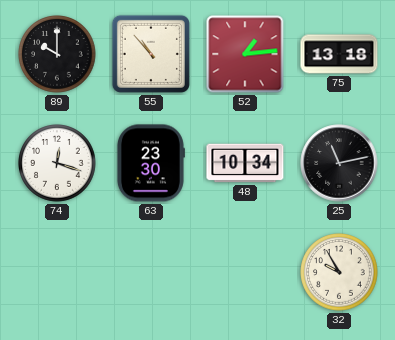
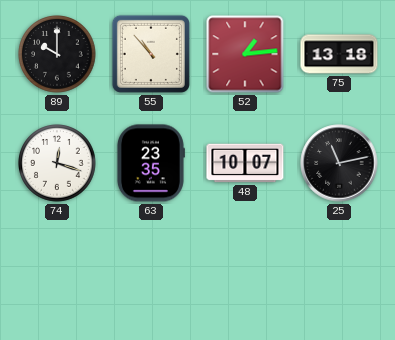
63: 23:30 -> 23:35 (150, 163)
48: 10:34 -> 10:07 (245, 163)
32: 9:55 -> none (339, 272)
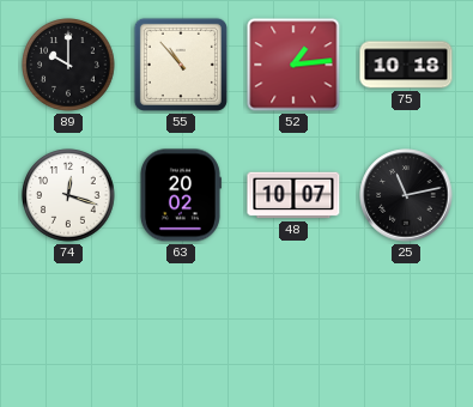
75: 13:18 -> 10:18 (406, 65)
63: 23:35 -> 20:02 (180, 195)
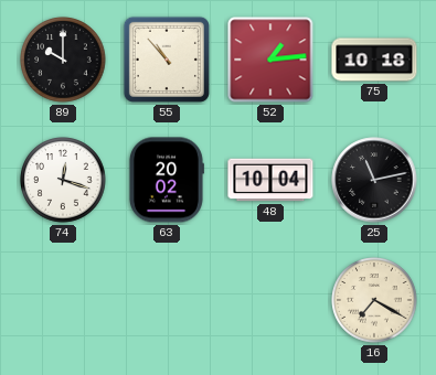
48: 10:07 -> 10:04 (270, 180)
16: none -> 7:20 (374, 300)
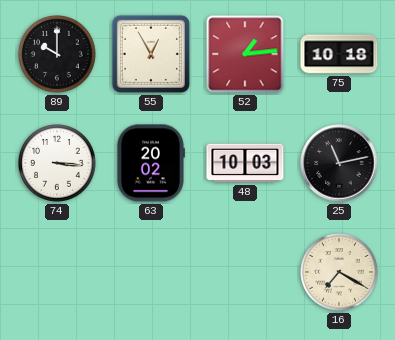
55: 10:53 -> 12:55 (151, 54)
74: 12:18 -> 3:16 (57, 163)
48: 10:04 -> 10:03 (245, 163)
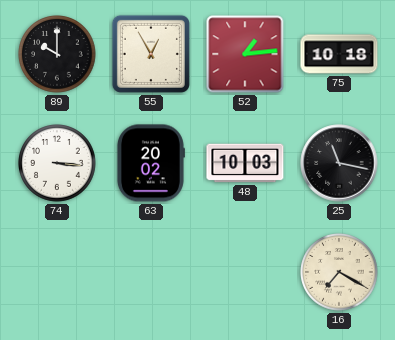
25: 11:13 -> 11:17 (339, 163)
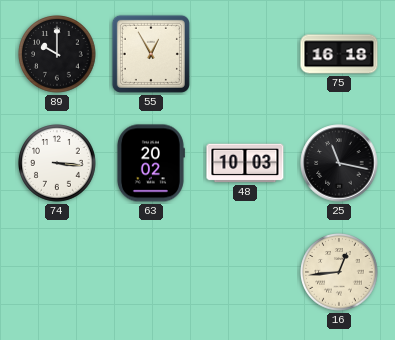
52: 1:14 -> none (245, 54)
75: 10:18 -> 16:18 (339, 54)
16: 7:20 -> 12:44 (339, 272)
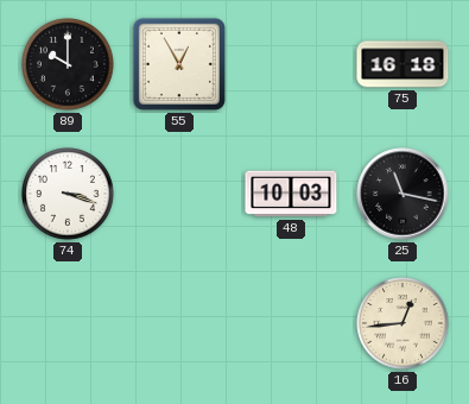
74: 3:16 -> 3:18 (68, 194)
63: 20:02 -> none (150, 163)
